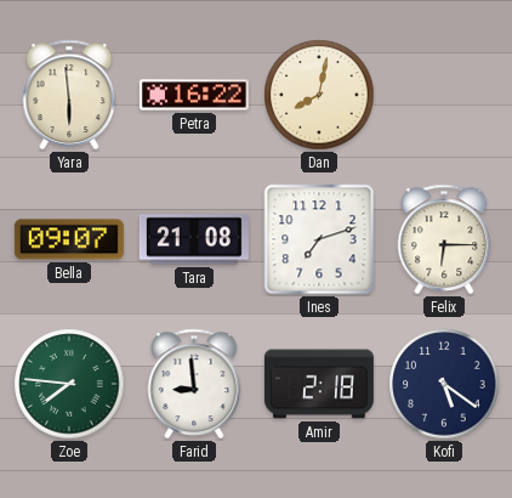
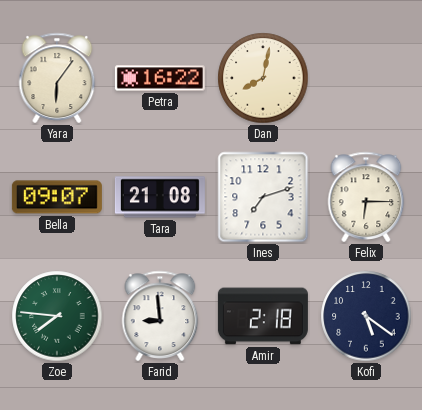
Yara: 5:59 -> 6:06 (57, 78)
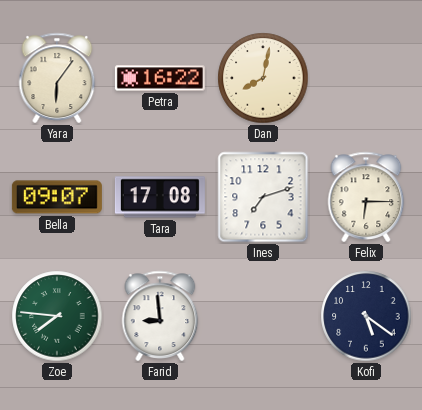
Tara: 21:08 -> 17:08 (160, 197)
Amir: 2:18 -> none (263, 316)
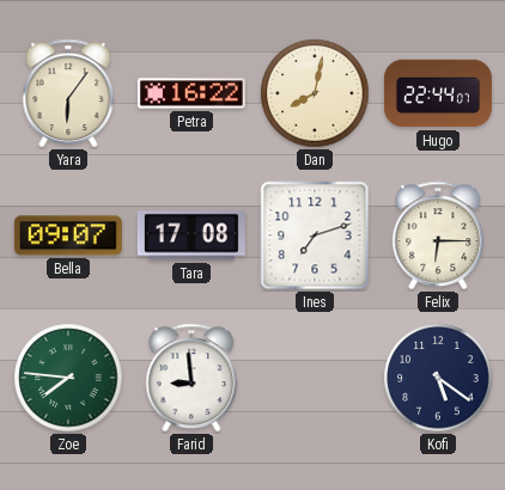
Hugo: none -> 22:44 (438, 93)
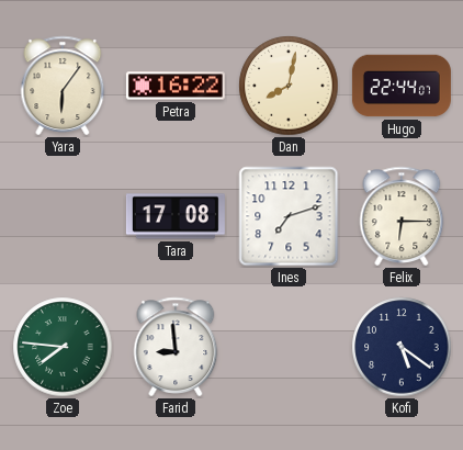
Bella: 09:07 -> none (68, 235)
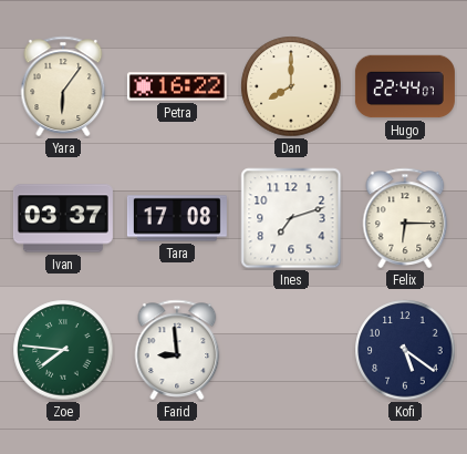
Dan: 8:02 -> 8:00 (291, 86)
Ivan: none -> 03:37 (63, 218)
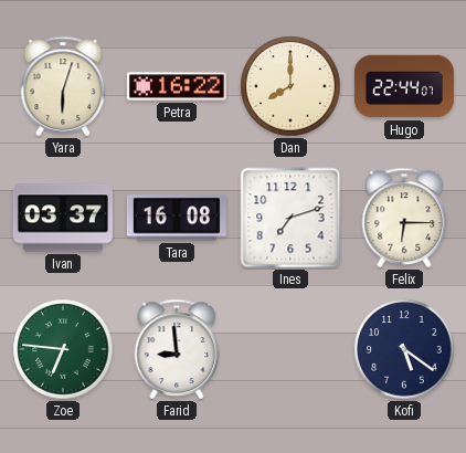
Yara: 6:06 -> 6:03 (63, 86)
Tara: 17:08 -> 16:08 (177, 218)
Zoe: 7:46 -> 6:46 (63, 349)
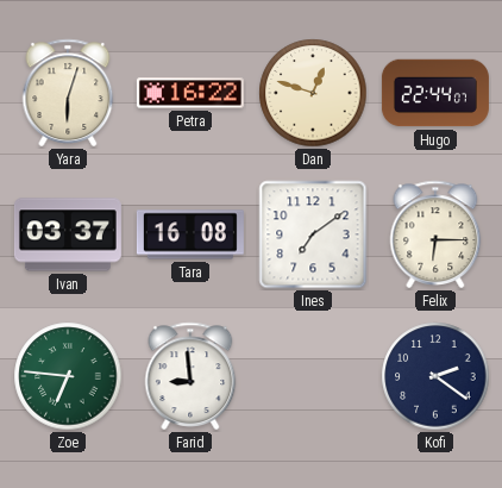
Dan: 8:00 -> 12:48 (313, 93)
Ines: 7:12 -> 7:09 (313, 234)
Kofi: 5:21 -> 2:21 (435, 376)
